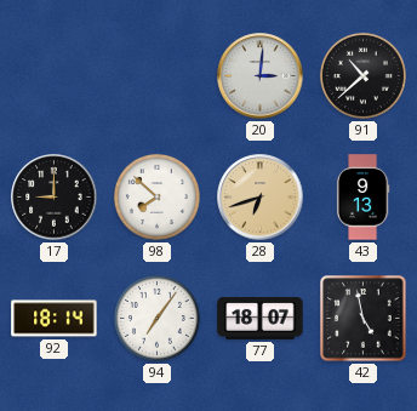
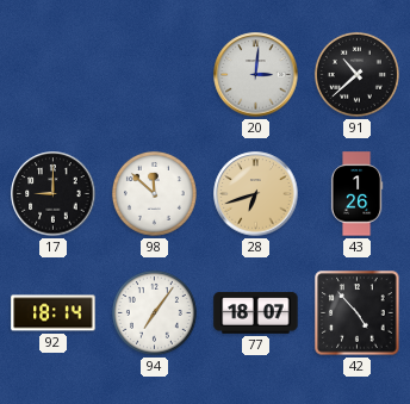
98: 7:52 -> 11:52 (154, 193)
43: 9:13 -> 1:26 (356, 194)
42: 4:58 -> 4:53 (358, 313)
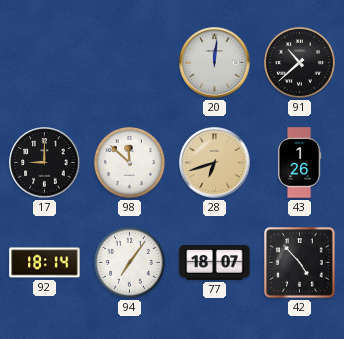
20: 3:01 -> 12:01 (215, 63)
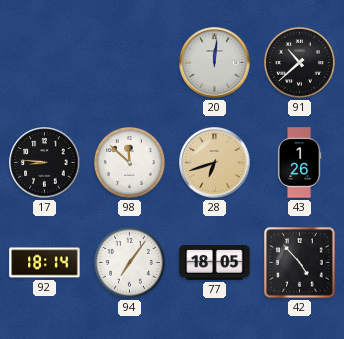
17: 9:00 -> 8:46 (45, 163)
77: 18:07 -> 18:05 (215, 263)
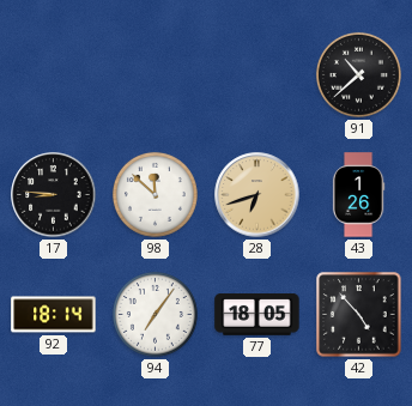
20: 12:01 -> none (215, 63)
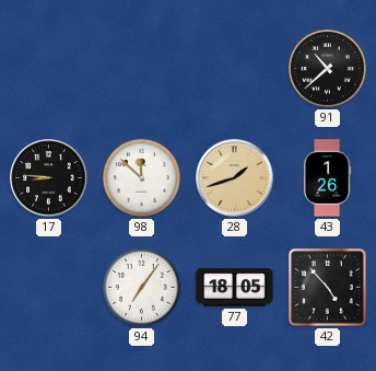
28: 6:42 -> 1:42 (235, 178)
92: 18:14 -> none (54, 315)
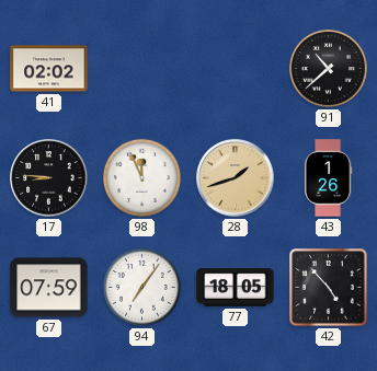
41: none -> 02:02 (49, 69)
98: 11:52 -> 11:56 (141, 177)
67: none -> 07:59 (49, 288)
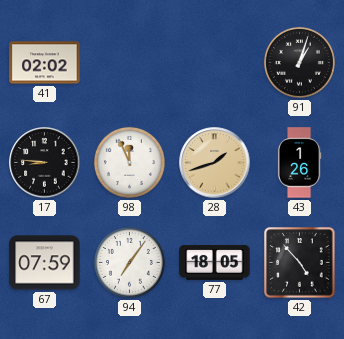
91: 10:38 -> 1:03 (299, 62)
